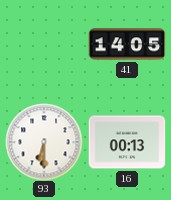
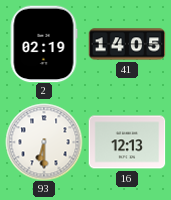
2: none -> 02:19 (44, 44)
16: 00:13 -> 12:13 (127, 142)
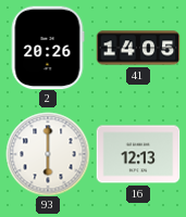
2: 02:19 -> 20:26 (48, 48)
93: 6:30 -> 6:00 (48, 154)
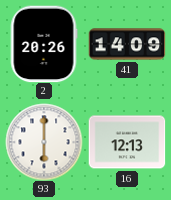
41: 14:05 -> 14:09 (127, 44)
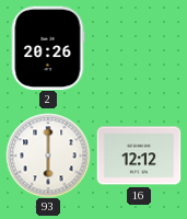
41: 14:09 -> none (127, 44)
16: 12:13 -> 12:12 (139, 155)
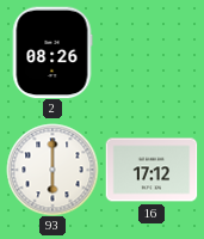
2: 20:26 -> 08:26 (52, 53)
16: 12:12 -> 17:12 (152, 170)
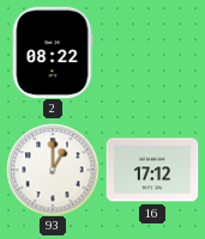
2: 08:26 -> 08:22 (53, 53)
93: 6:00 -> 1:00 (53, 170)
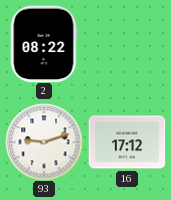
93: 1:00 -> 9:12 (44, 142)
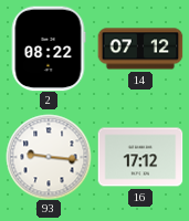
14: none -> 07:12 (140, 49)
93: 9:12 -> 9:16 (49, 157)
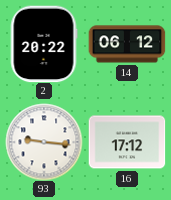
2: 08:22 -> 20:22 (44, 44)
14: 07:12 -> 06:12 (127, 44)
